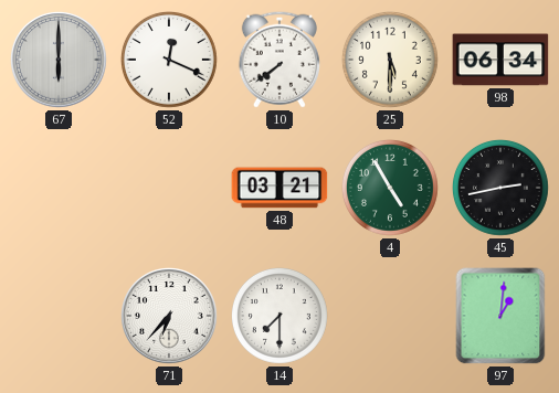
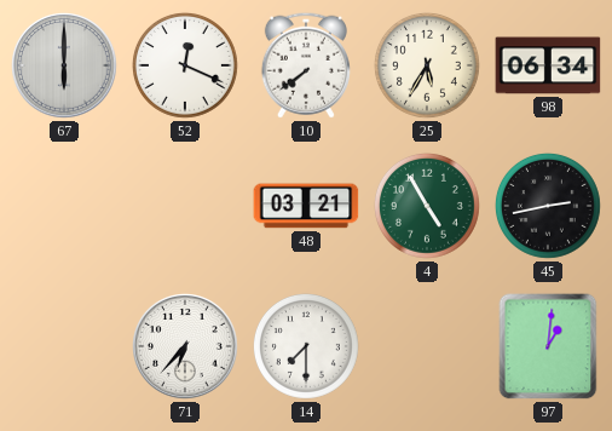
25: 5:30 -> 5:35 (427, 65)
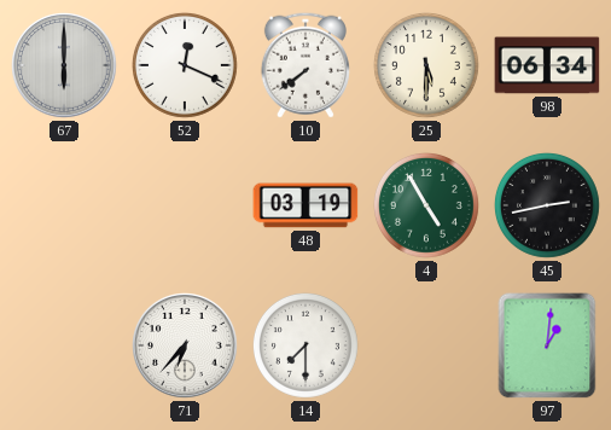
25: 5:35 -> 5:30 (426, 65)
48: 03:21 -> 03:19 (305, 205)
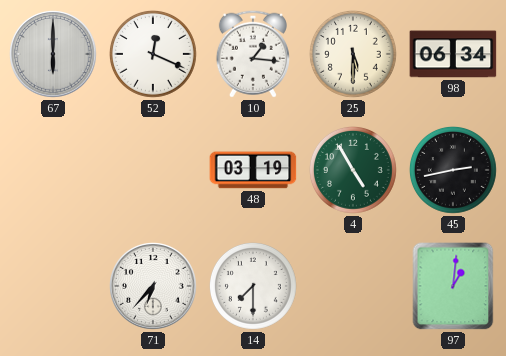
10: 7:39 -> 1:16 (253, 54)
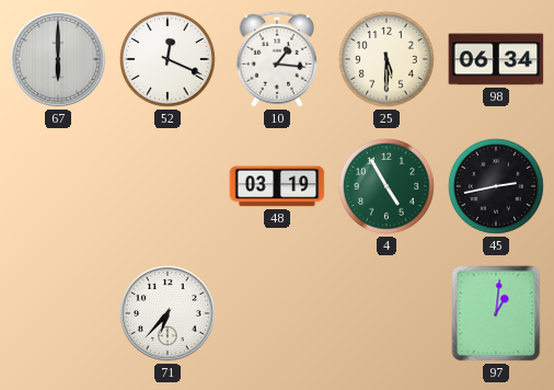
14: 7:30 -> none (253, 286)
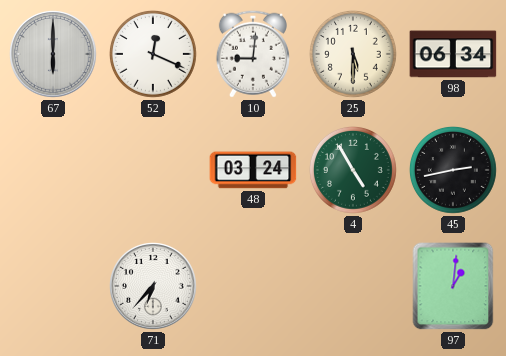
10: 1:16 -> 9:01 (253, 54)
48: 03:19 -> 03:24 (253, 170)
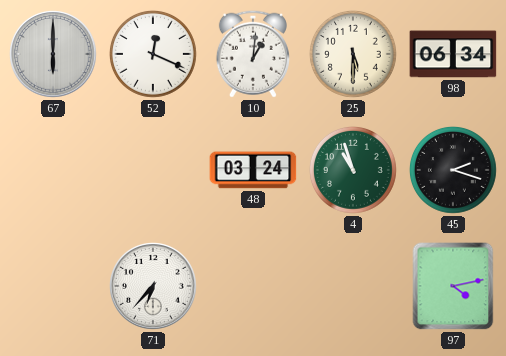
10: 9:01 -> 1:01 (253, 54)
4: 4:55 -> 10:57 (353, 170)
45: 2:43 -> 2:18 (453, 170)
97: 1:01 -> 4:13 (453, 286)
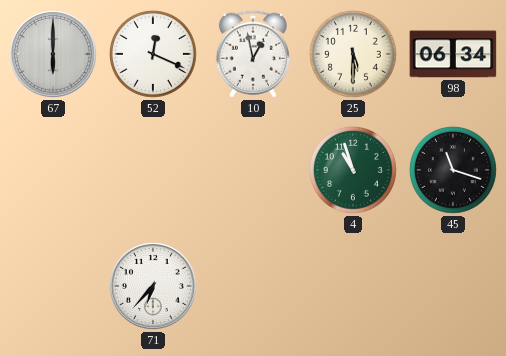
10: 1:01 -> 12:58 (253, 54)
48: 03:24 -> none (253, 170)
45: 2:18 -> 11:18 (453, 170)
97: 4:13 -> none (453, 286)
